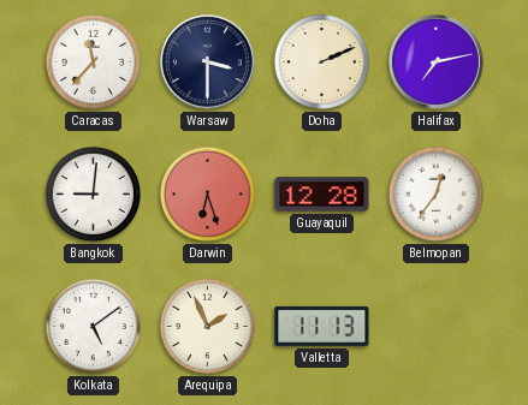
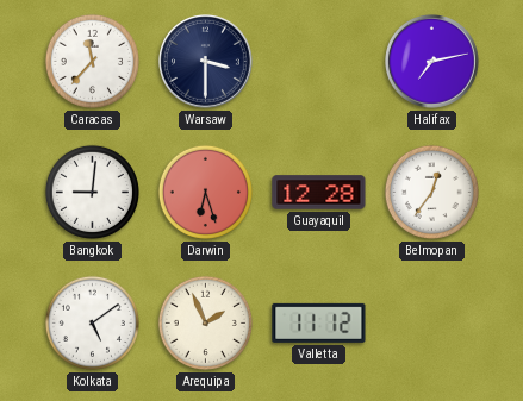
Doha: 2:11 -> none (321, 61)
Valletta: 11:13 -> 11:12 (319, 322)
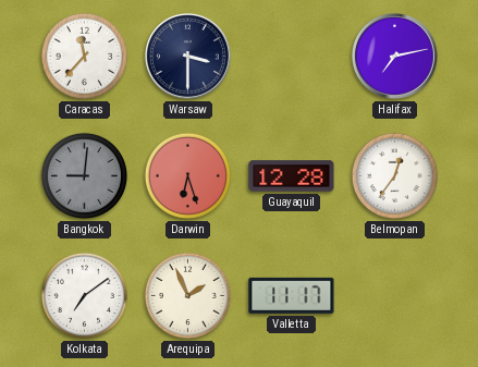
Bangkok dial: white -> grey (84, 175)
Kolkata: 5:09 -> 7:09 (84, 295)
Valletta: 11:12 -> 11:17 (292, 295)
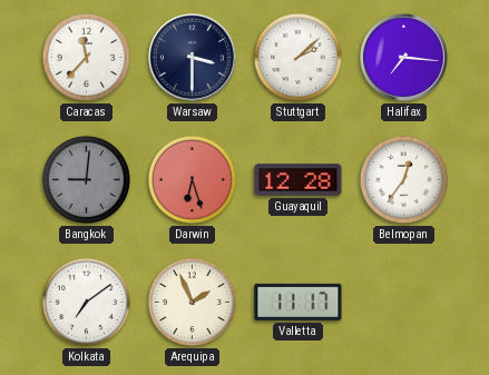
Stuttgart: none -> 2:08 (297, 57)
Halifax: 7:13 -> 7:16 (404, 58)
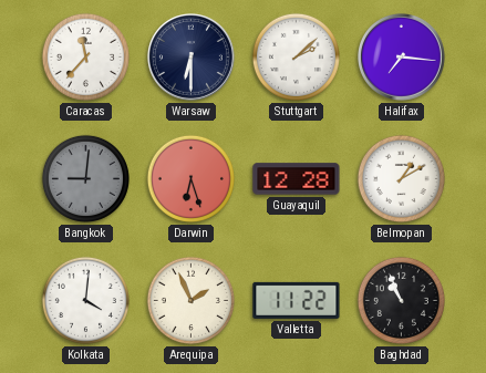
Warsaw: 3:30 -> 6:30 (192, 58)
Belmopan: 12:36 -> 1:10 (401, 178)
Kolkata: 7:09 -> 4:01 (85, 300)
Valletta: 11:17 -> 11:22 (297, 300)
Baghdad: none -> 10:56 (401, 300)
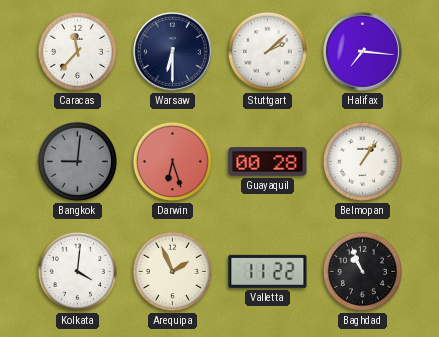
Guayaquil: 12:28 -> 00:28 (268, 162)
Belmopan: 1:10 -> 1:06 (362, 161)
